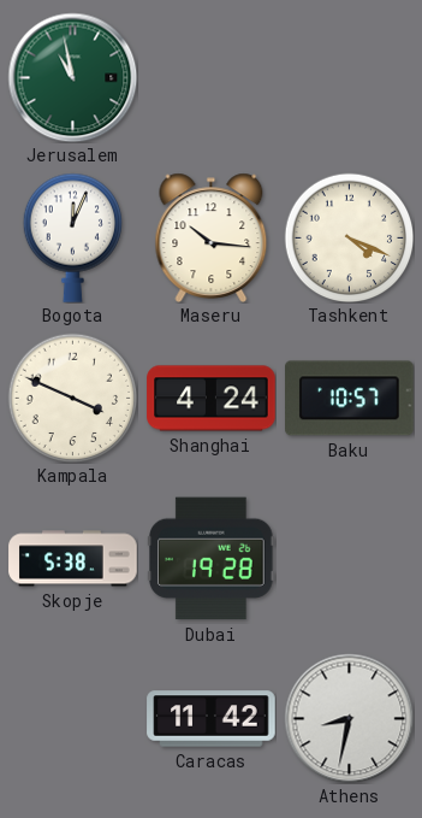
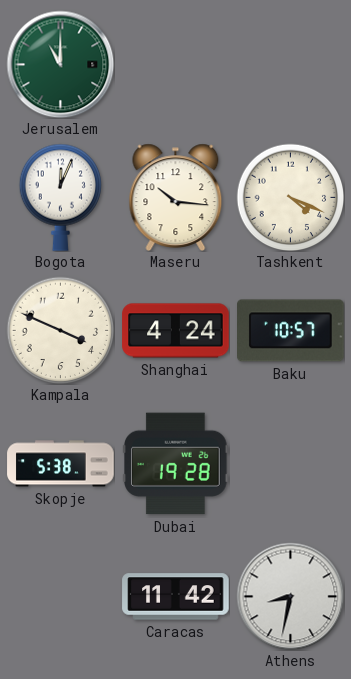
Jerusalem: 10:58 -> 11:00 (60, 64)
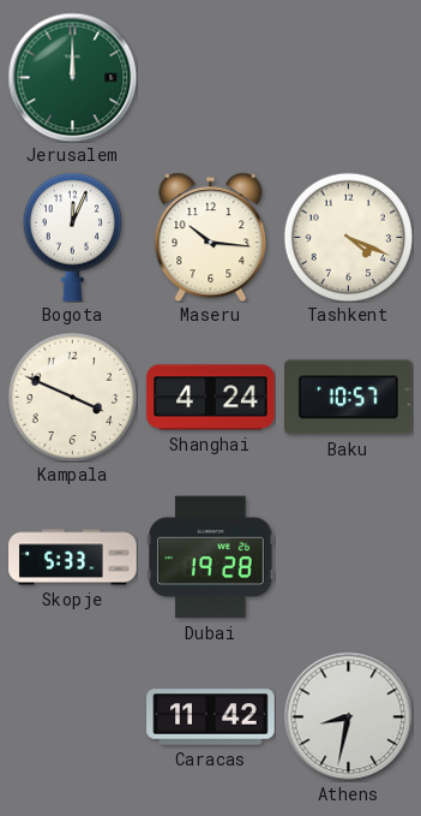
Jerusalem: 11:00 -> 12:00 (72, 77)
Skopje: 5:38 -> 5:33 (73, 558)
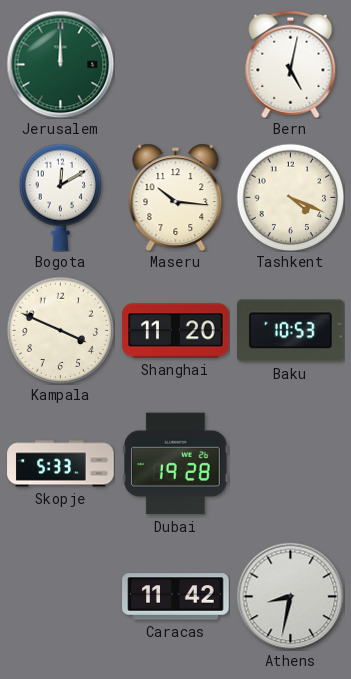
Bern: none -> 5:02 (291, 64)
Bogota: 12:04 -> 12:10 (60, 197)
Shanghai: 4:24 -> 11:20 (176, 331)
Baku: 10:57 -> 10:53 (291, 331)
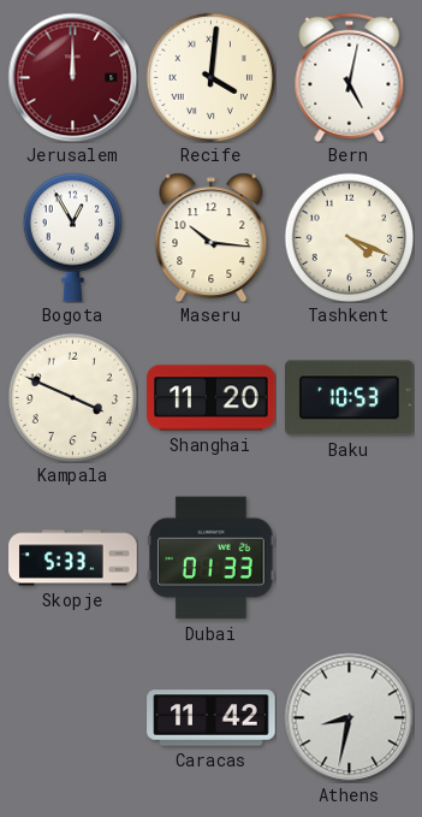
Jerusalem dial: green -> burgundy (72, 77)
Recife: none -> 4:01 (210, 77)
Bogota: 12:10 -> 12:55 (72, 237)
Dubai: 19:28 -> 01:33 (212, 558)
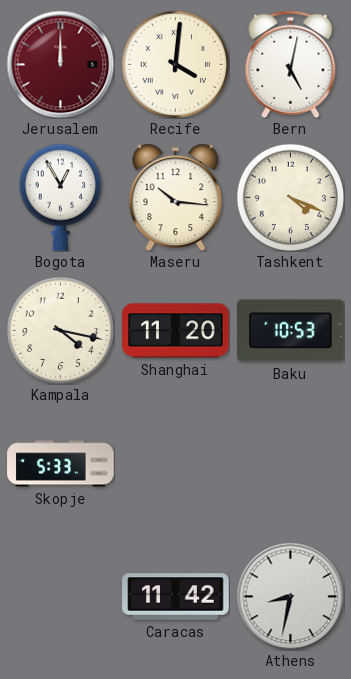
Kampala: 3:49 -> 4:17 (60, 330)
Dubai: 01:33 -> none (212, 558)
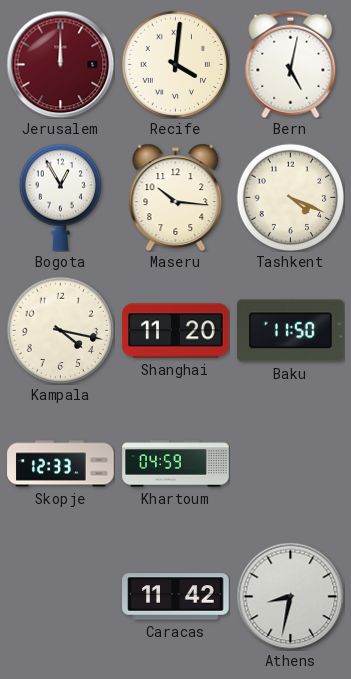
Baku: 10:53 -> 11:50 (291, 331)
Skopje: 5:33 -> 12:33 (61, 464)
Khartoum: none -> 04:59 (176, 464)
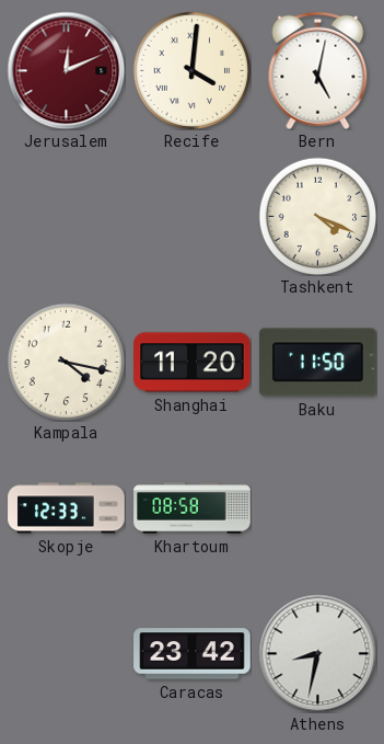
Jerusalem: 12:00 -> 12:11 (66, 70)
Bogota: 12:55 -> none (60, 197)
Maseru: 10:16 -> none (176, 197)
Khartoum: 04:59 -> 08:58 (193, 508)
Caracas: 11:42 -> 23:42 (193, 654)
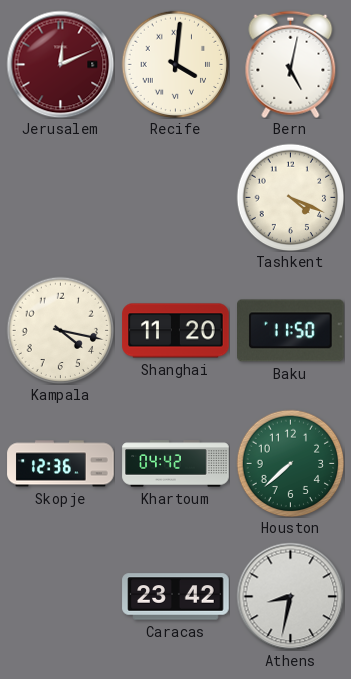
Skopje: 12:33 -> 12:36 (61, 464)
Khartoum: 08:58 -> 04:42 (176, 464)
Houston: none -> 7:38 (290, 463)
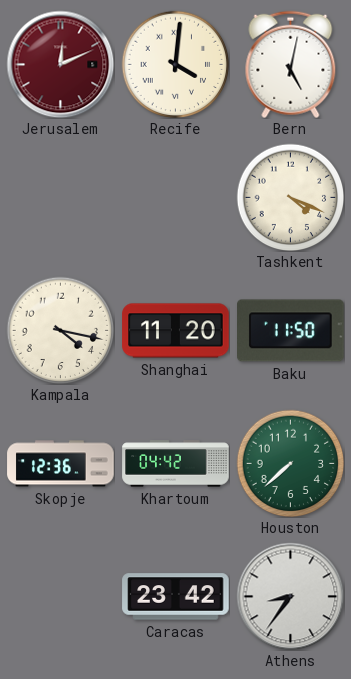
Athens: 8:32 -> 8:36 (290, 596)
